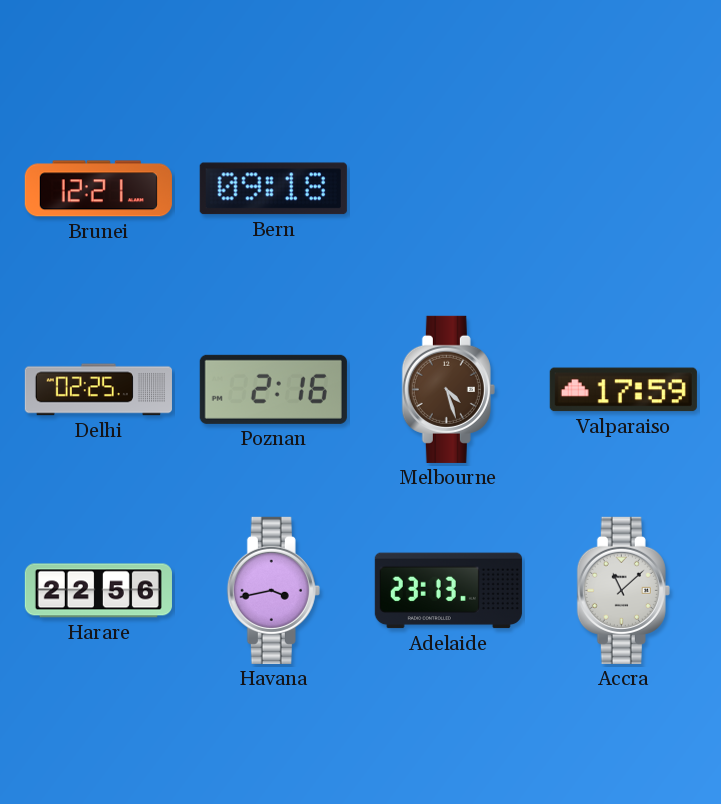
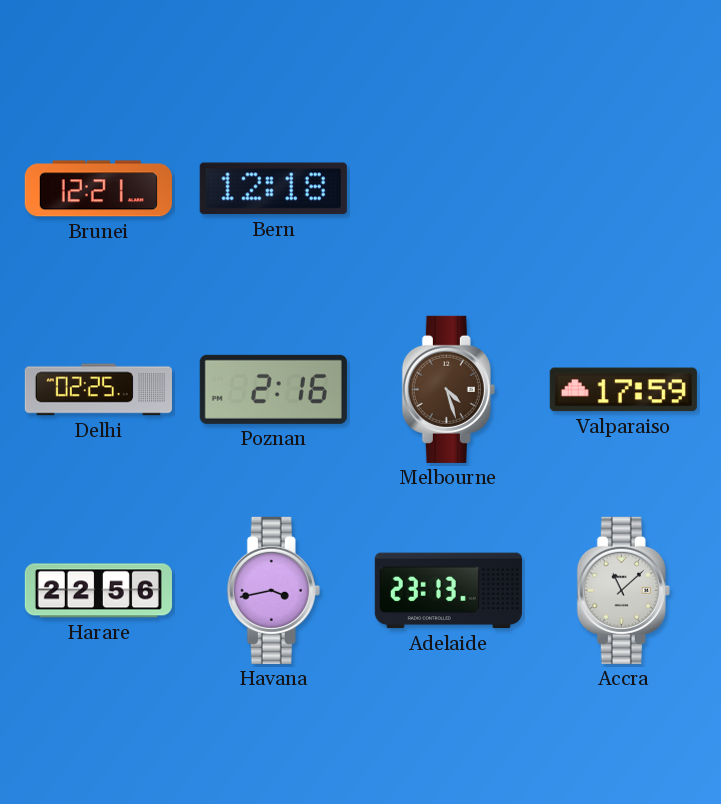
Bern: 09:18 -> 12:18 (273, 189)
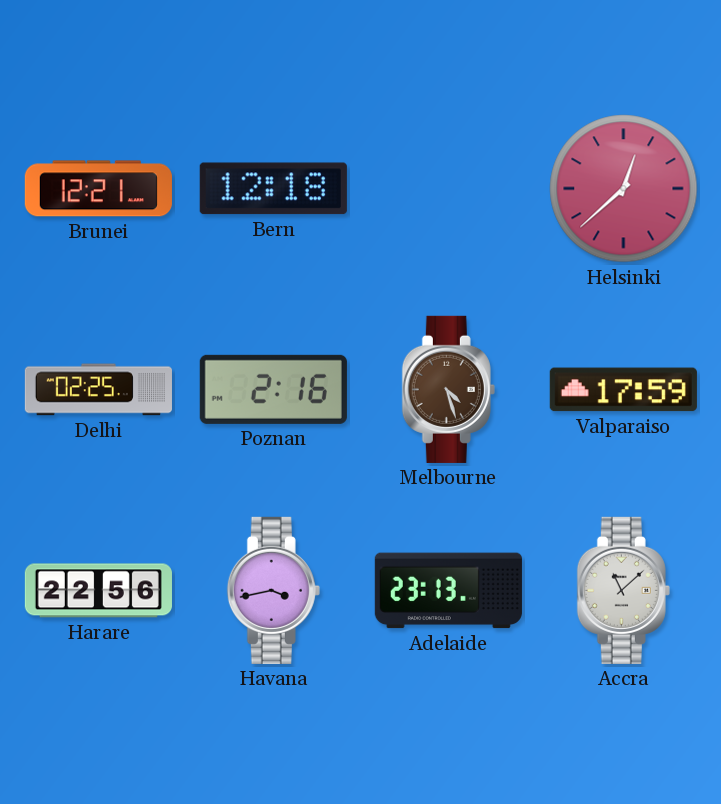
Helsinki: none -> 12:38 (624, 189)
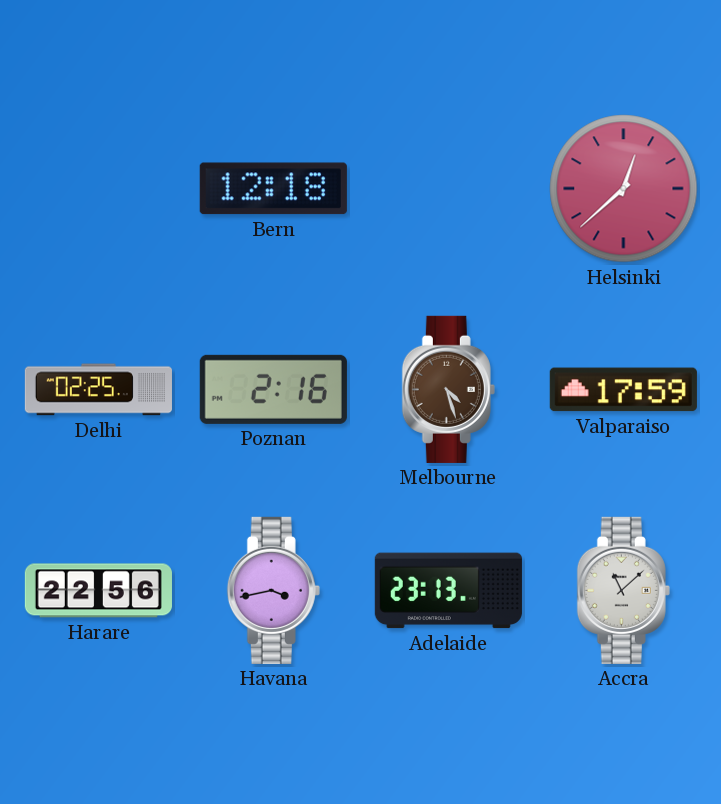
Brunei: 12:21 -> none (98, 189)
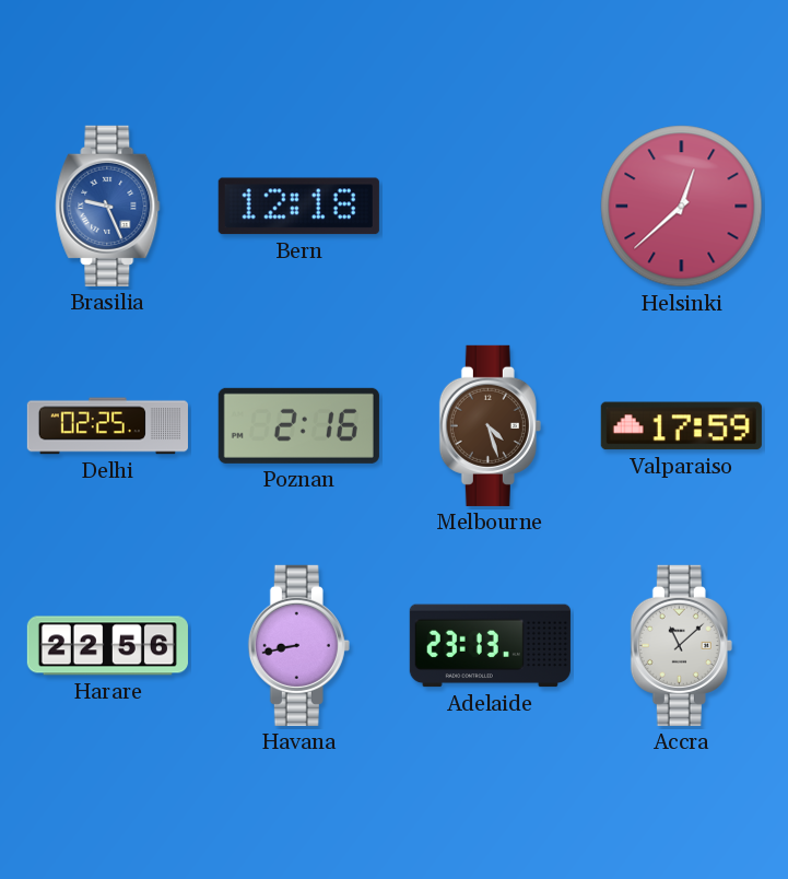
Brasilia: none -> 9:26 (108, 206)
Havana: 3:43 -> 8:43 (298, 645)
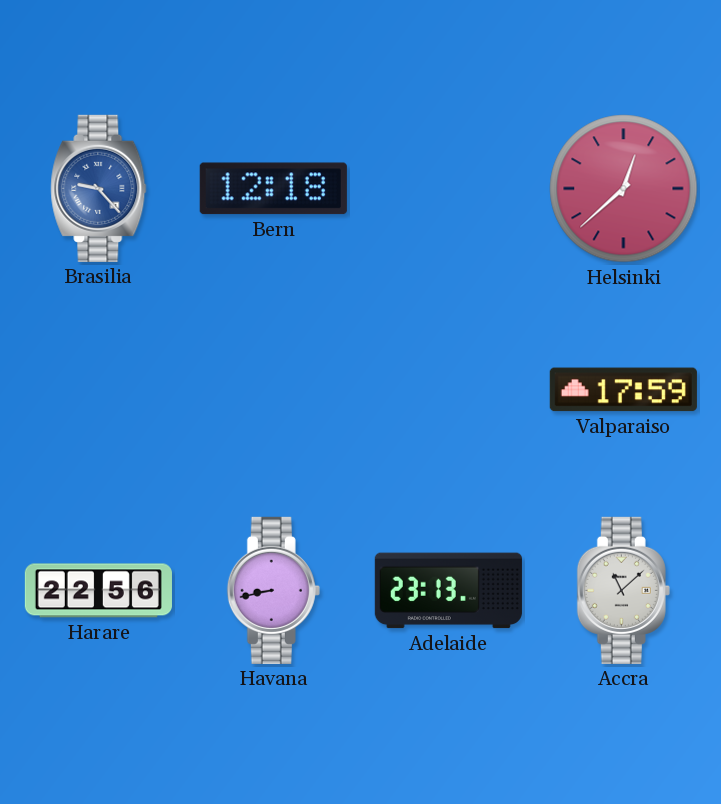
Brasilia: 9:26 -> 9:23 (99, 188)
Delhi: 02:25 -> none (107, 426)
Poznan: 2:16 -> none (298, 425)
Melbourne: 4:27 -> none (490, 425)
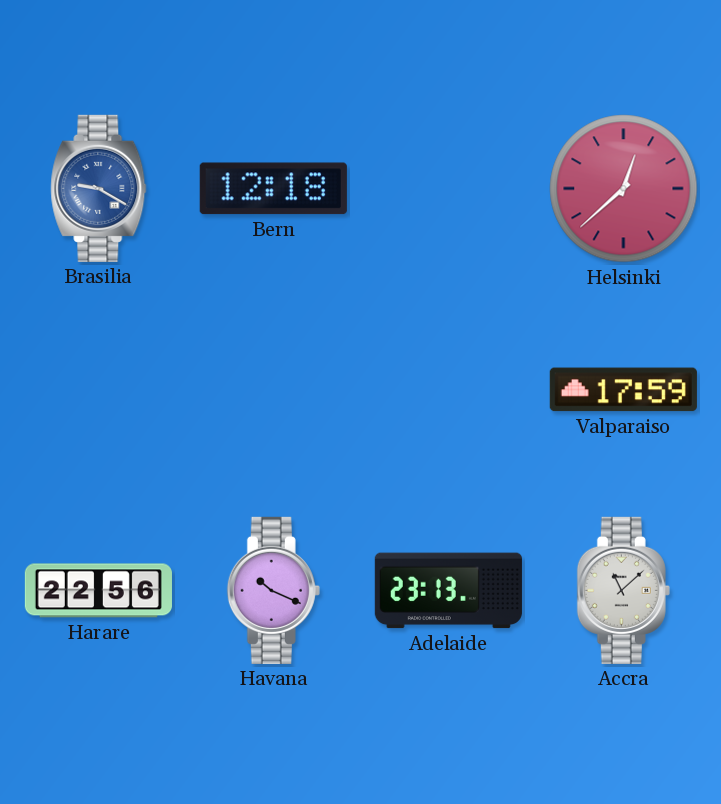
Brasilia: 9:23 -> 9:20 (99, 188)
Havana: 8:43 -> 10:19 (273, 590)
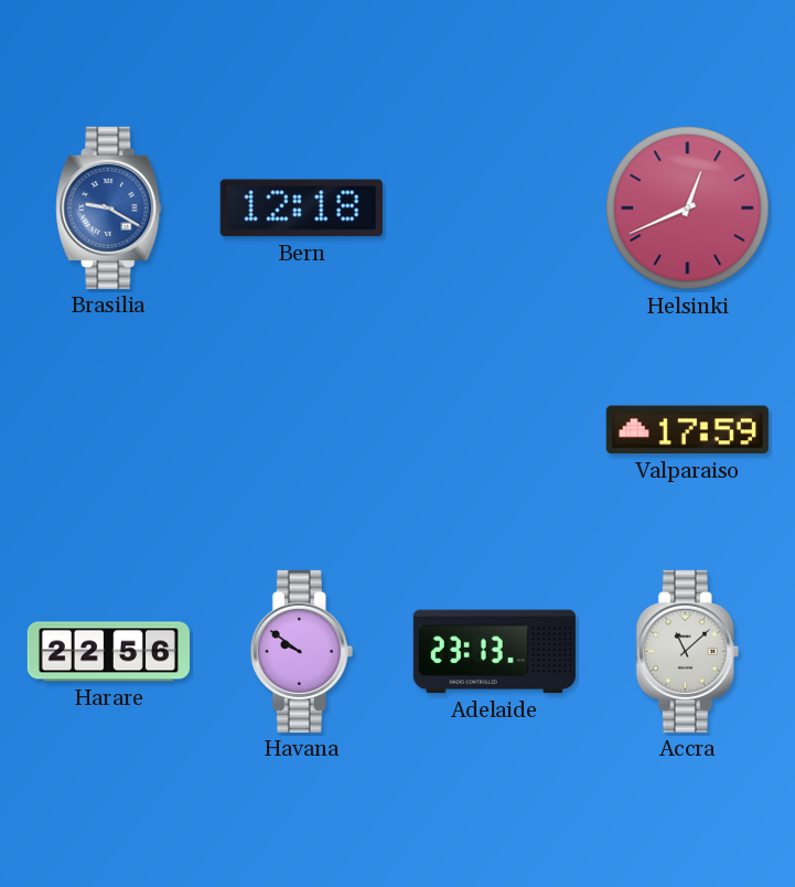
Helsinki: 12:38 -> 12:41 (688, 209)
Havana: 10:19 -> 9:51 (301, 651)
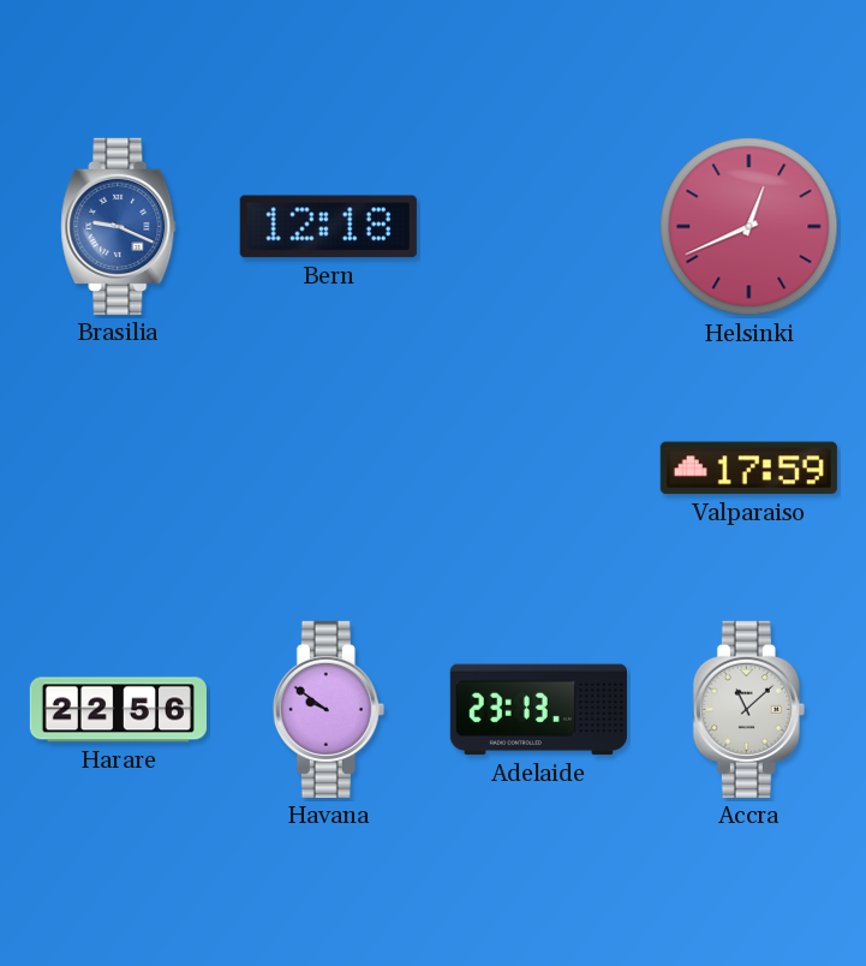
Brasilia: 9:20 -> 9:19 (119, 226)
